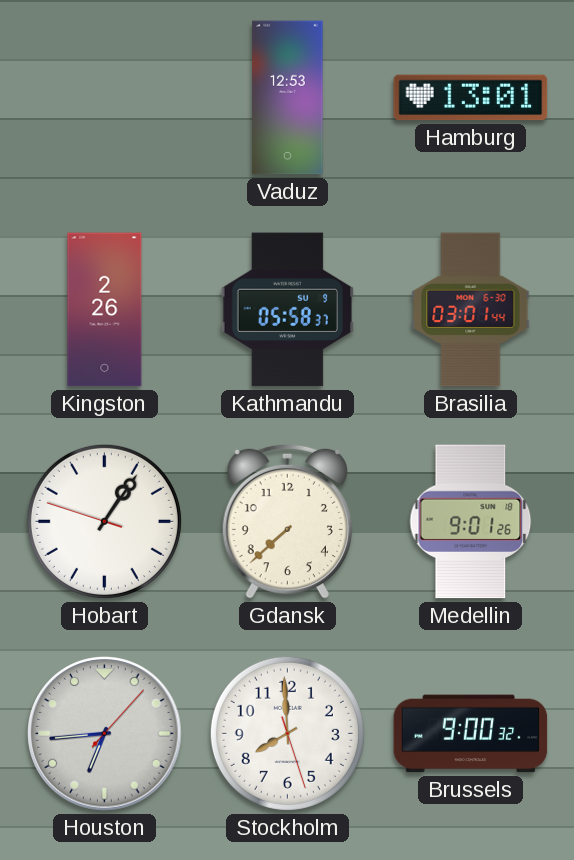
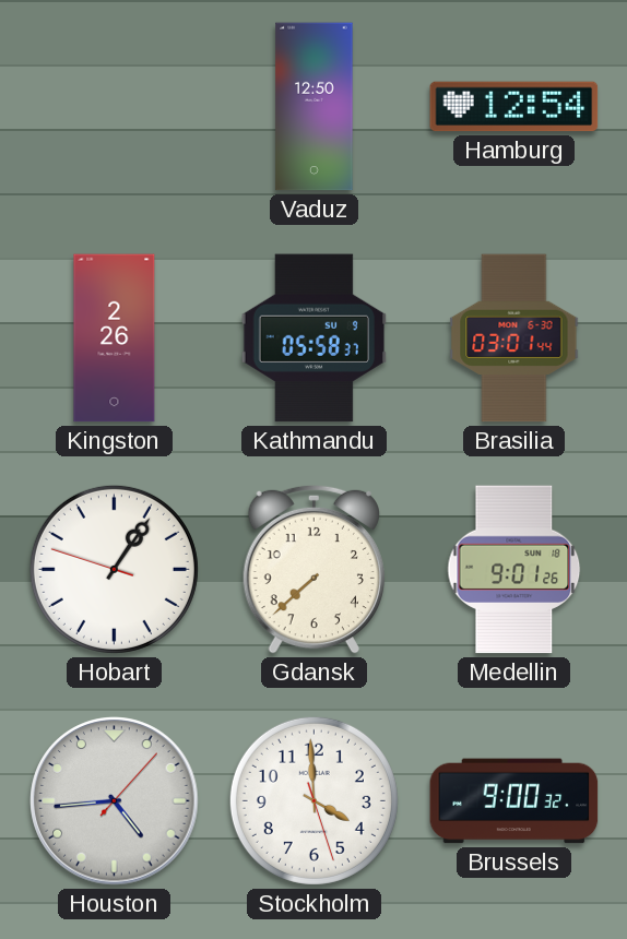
Vaduz: 12:53 -> 12:50 (315, 107)
Hamburg: 13:01 -> 12:54 (514, 107)
Houston: 6:44 -> 4:44 (115, 801)
Stockholm: 7:59 -> 3:59 (313, 800)
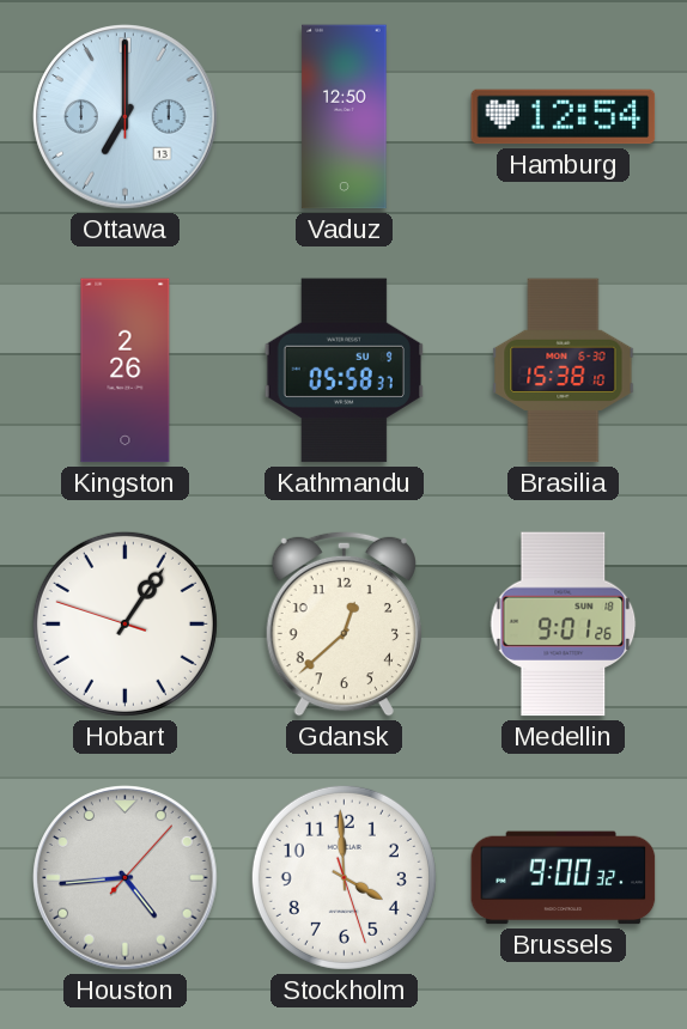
Ottawa: none -> 7:00 (126, 117)
Brasilia: 03:01 -> 15:38 (564, 371)
Gdansk: 7:38 -> 12:38 (343, 623)
